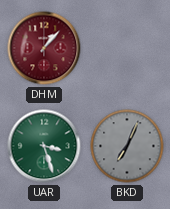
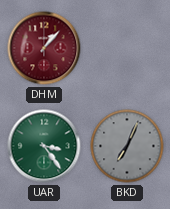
UAR: 3:27 -> 3:24 (44, 146)
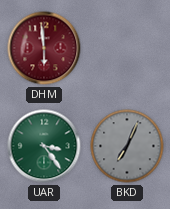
DHM: 1:07 -> 5:59 (44, 48)
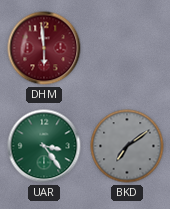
BKD: 7:04 -> 7:09 (127, 146)
